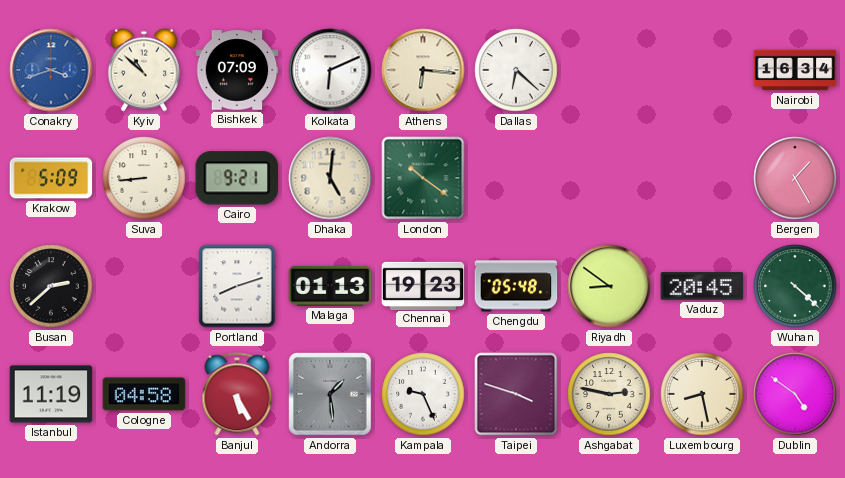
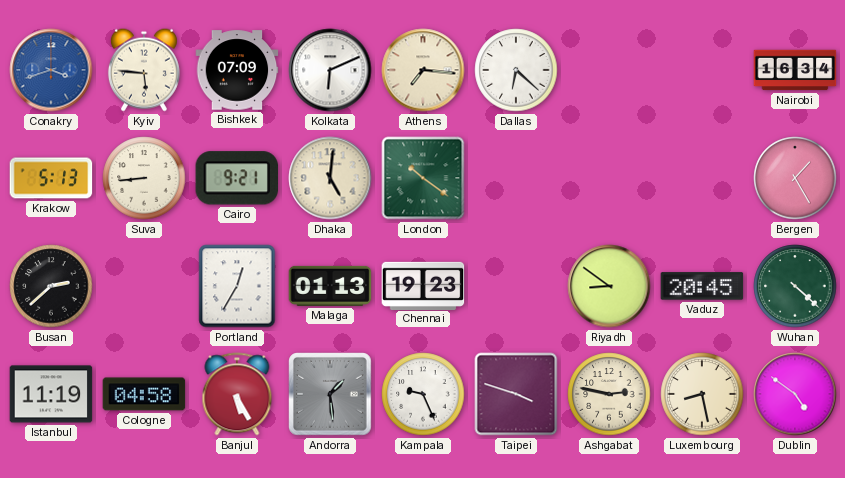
Kyiv: 10:52 -> 5:46 (144, 70)
Athens: 6:16 -> 7:16 (423, 70)
Krakow: 5:09 -> 5:13 (51, 178)
Portland: 8:12 -> 12:35 (237, 286)
Chengdu: 05:48 -> none (516, 286)
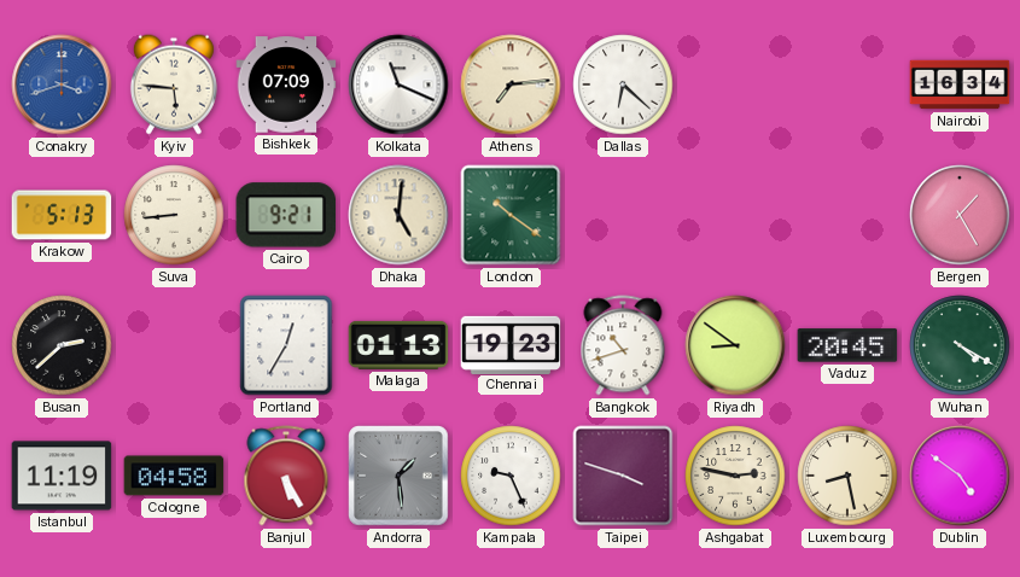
Kolkata: 6:11 -> 11:19 (398, 84)
Athens: 7:16 -> 7:14 (511, 84)
Bangkok: none -> 10:42 (623, 345)
Wuhan: 4:22 -> 4:20 (960, 345)
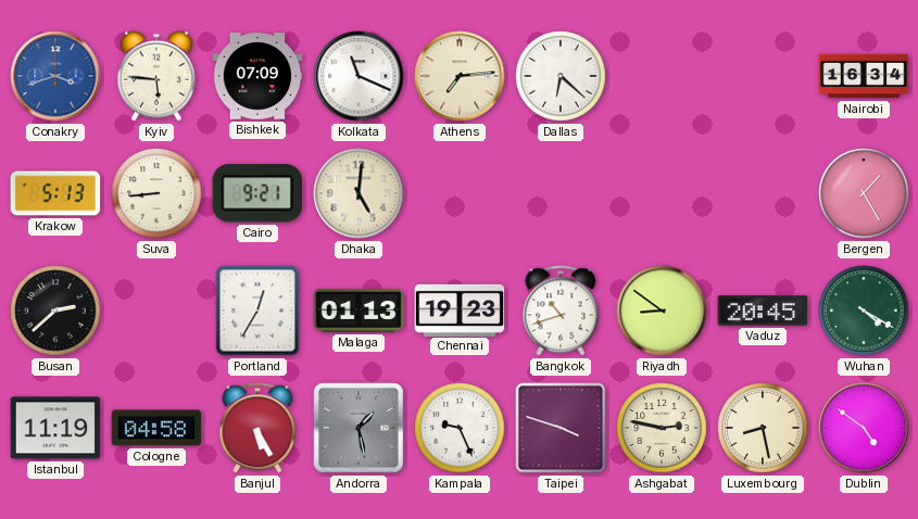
London: 10:21 -> none (511, 215)
Andorra: 1:29 -> 1:28 (359, 428)
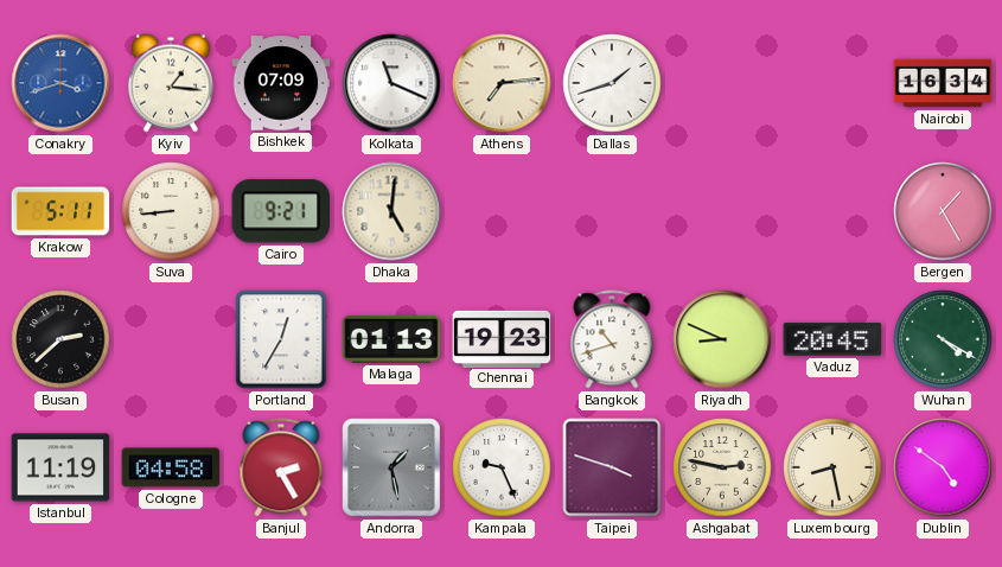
Kyiv: 5:46 -> 1:16 (171, 83)
Dallas: 6:22 -> 1:42 (612, 83)
Krakow: 5:13 -> 5:11 (60, 211)
Riyadh: 8:51 -> 8:49 (722, 339)
Banjul: 5:25 -> 2:25 (281, 467)
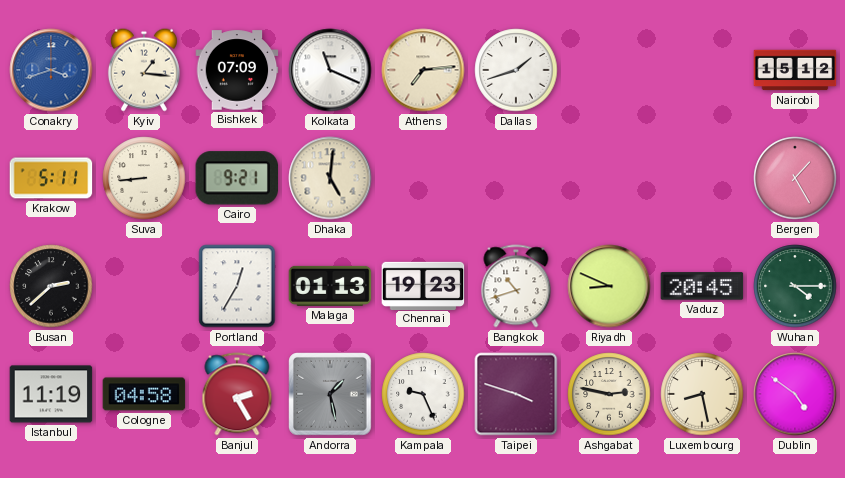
Nairobi: 16:34 -> 15:12 (795, 70)
Wuhan: 4:20 -> 4:15 (795, 286)
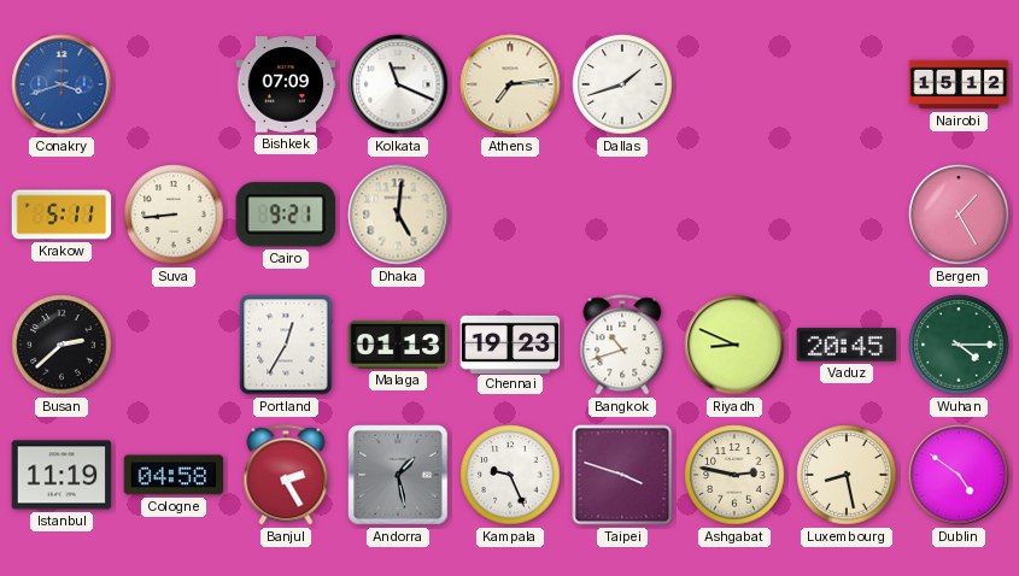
Kyiv: 1:16 -> none (144, 70)
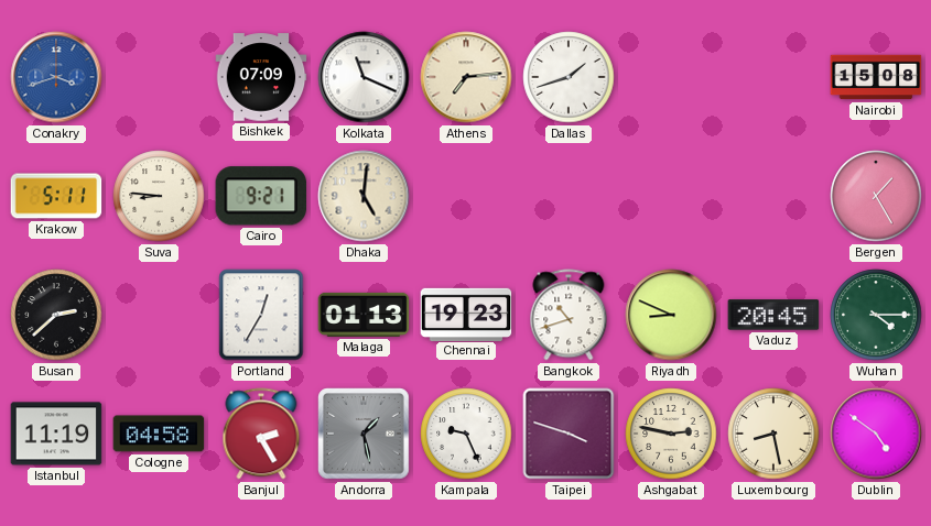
Nairobi: 15:12 -> 15:08 (876, 77)
Suva: 8:44 -> 8:46 (159, 196)
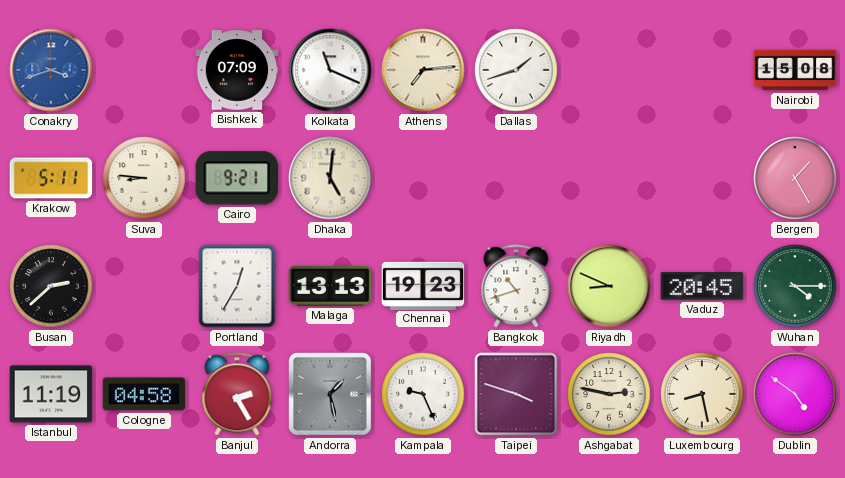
Malaga: 01:13 -> 13:13 (330, 286)
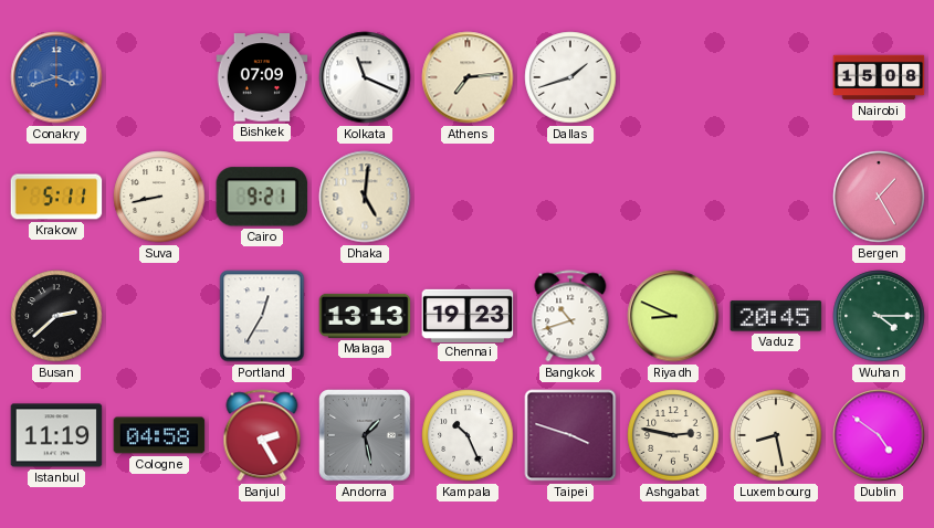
Suva: 8:46 -> 8:43 (159, 197)
Kampala: 9:26 -> 10:26 (468, 435)
